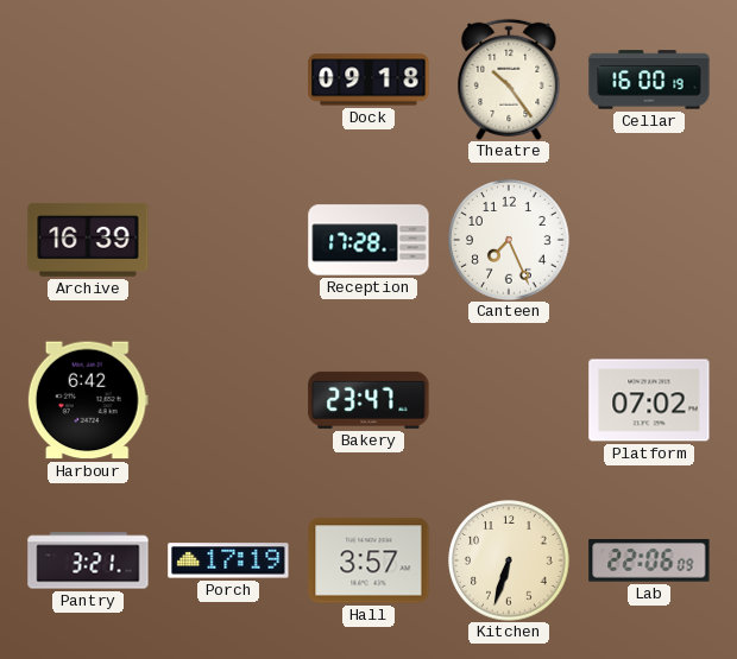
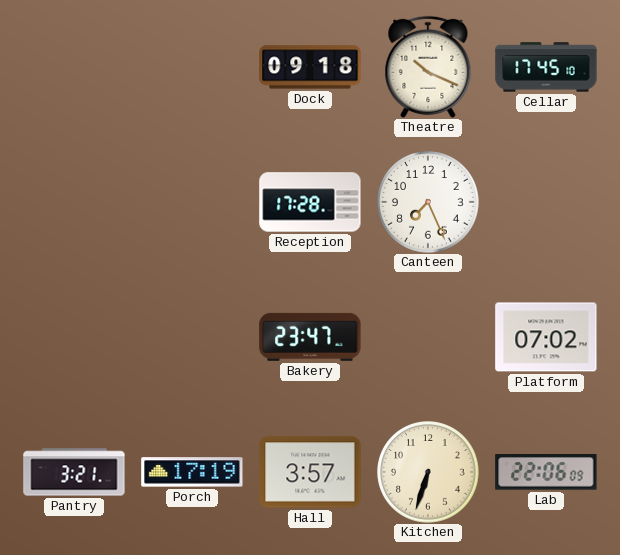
Theatre: 10:24 -> 10:19 (428, 67)
Cellar: 16:00 -> 17:45 (546, 67)
Archive: 16:39 -> none (88, 240)
Harbour: 6:42 -> none (88, 400)
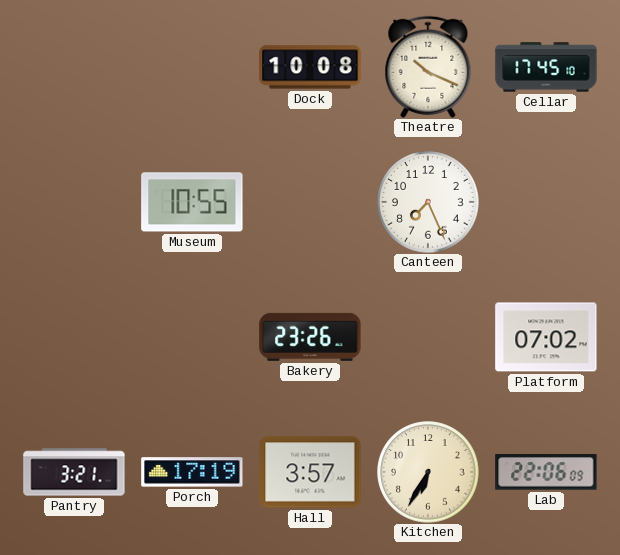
Dock: 09:18 -> 10:08 (310, 67)
Museum: none -> 10:55 (192, 202)
Reception: 17:28 -> none (310, 202)
Bakery: 23:47 -> 23:26 (310, 337)
Kitchen: 6:33 -> 6:35 (428, 472)
